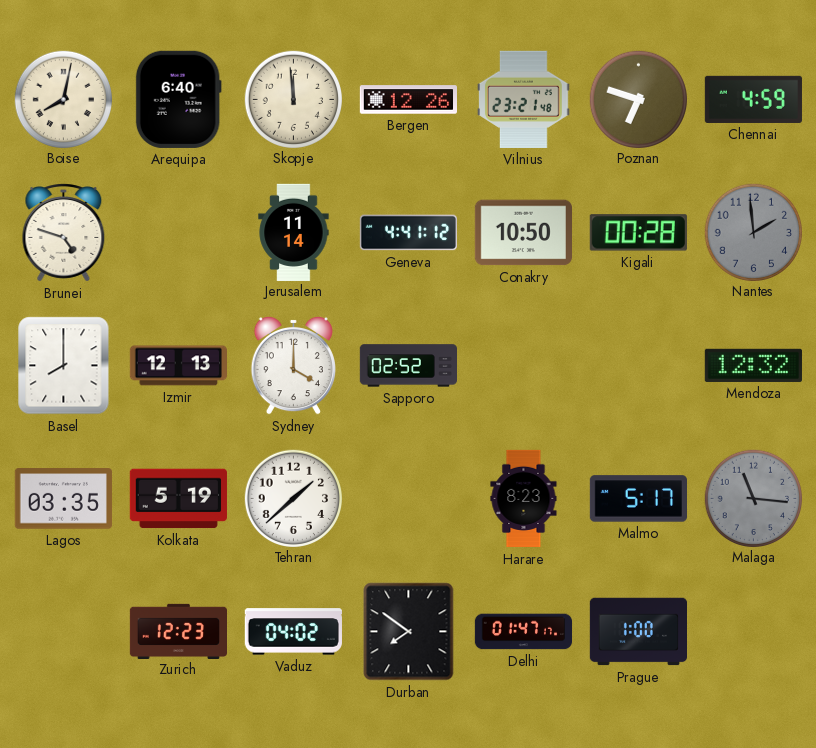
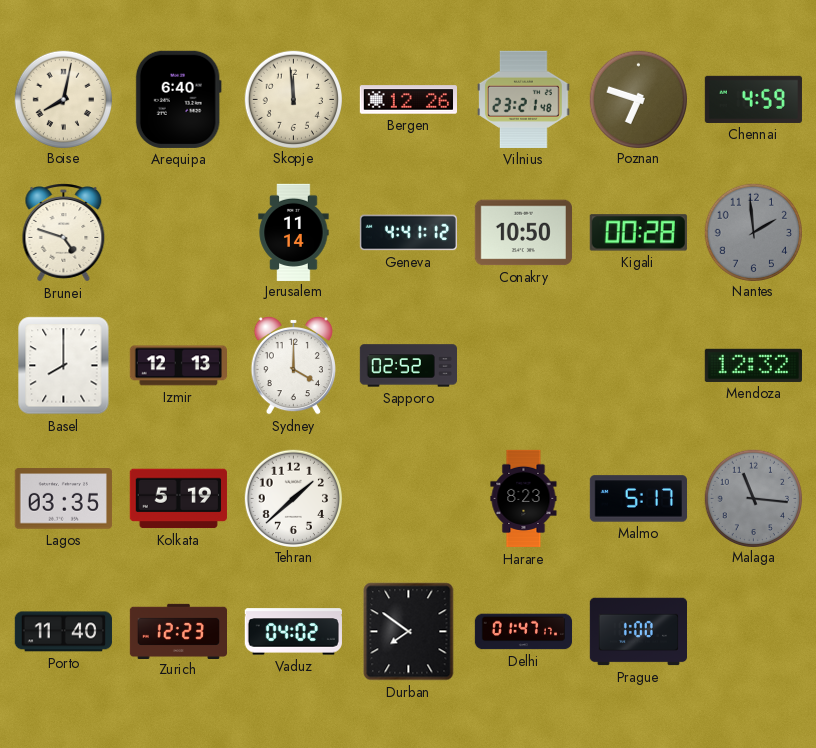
Porto: none -> 11:40 (63, 632)
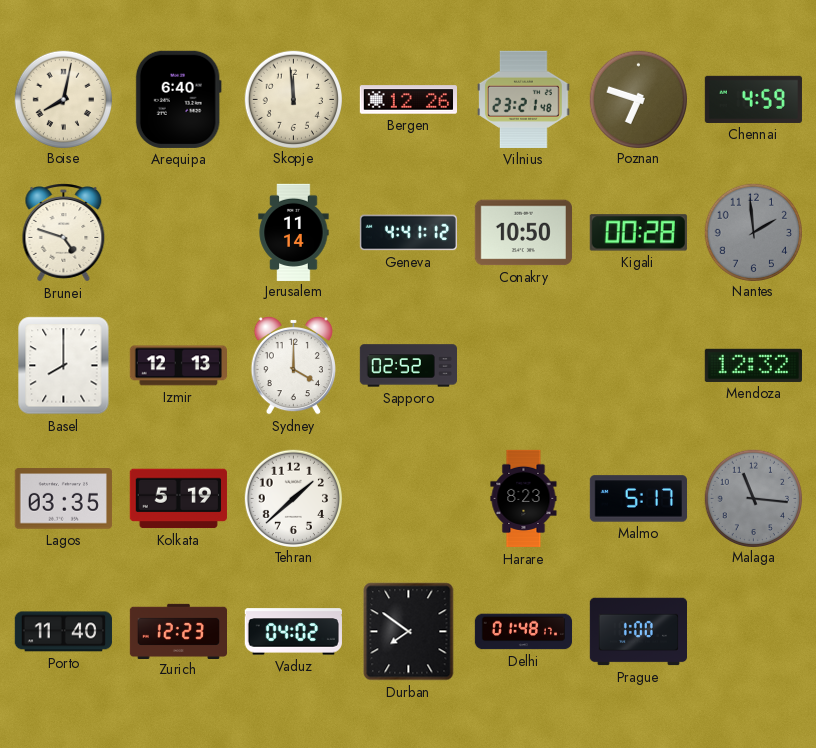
Delhi: 01:47 -> 01:48 (524, 632)
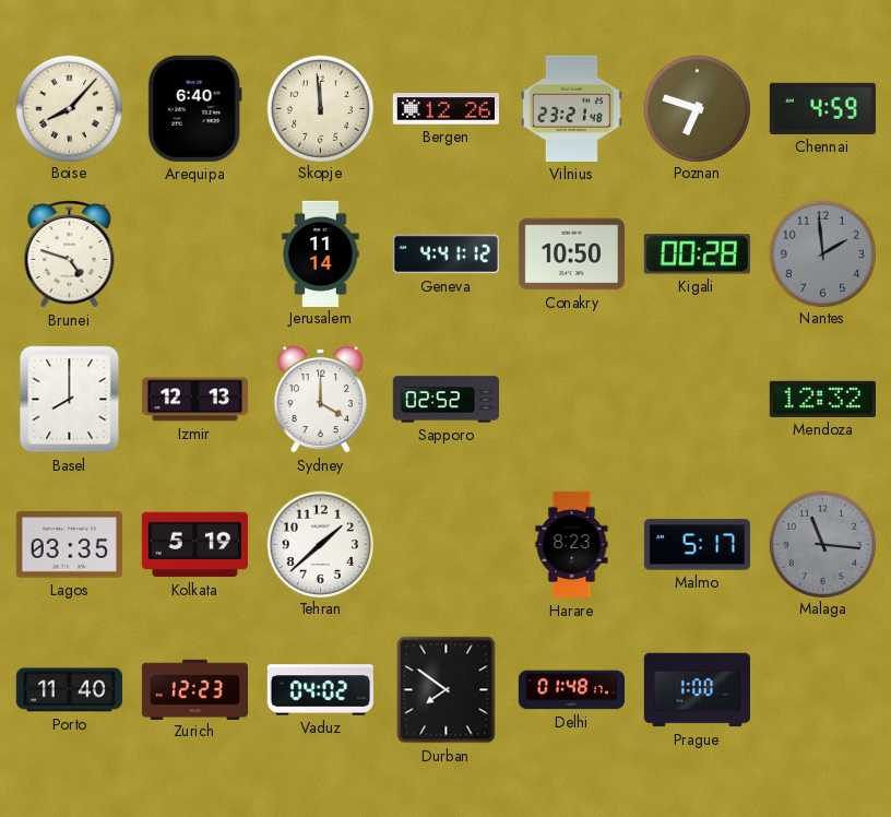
Boise: 8:02 -> 8:07 (69, 108)
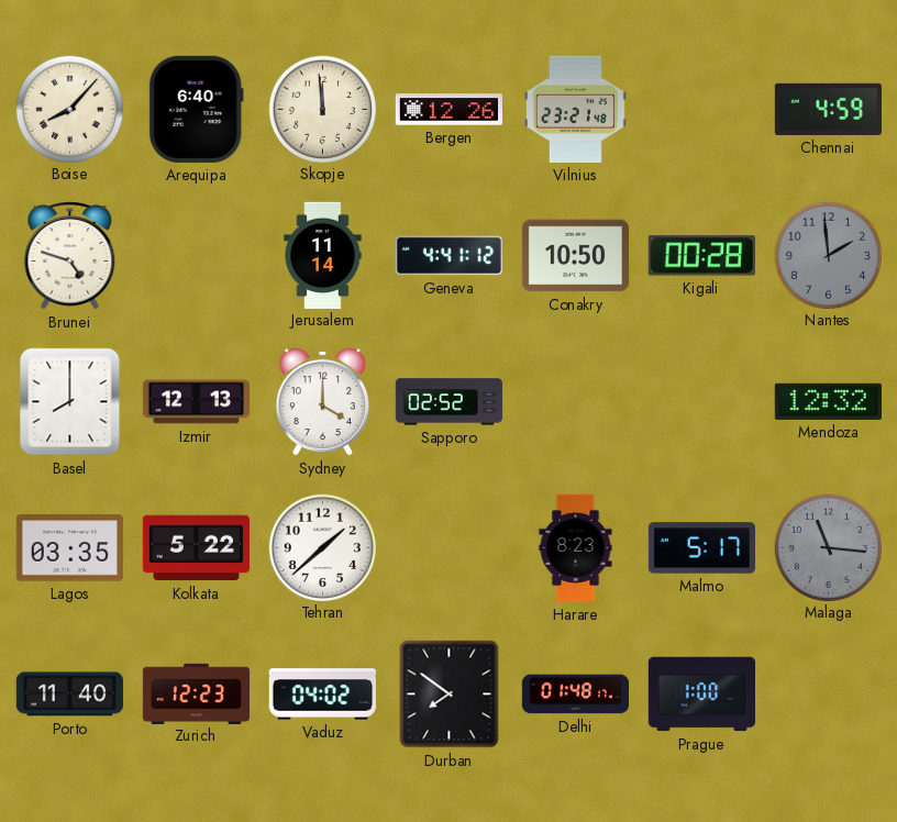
Poznan: 6:48 -> none (697, 108)
Kolkata: 5:19 -> 5:22 (196, 548)
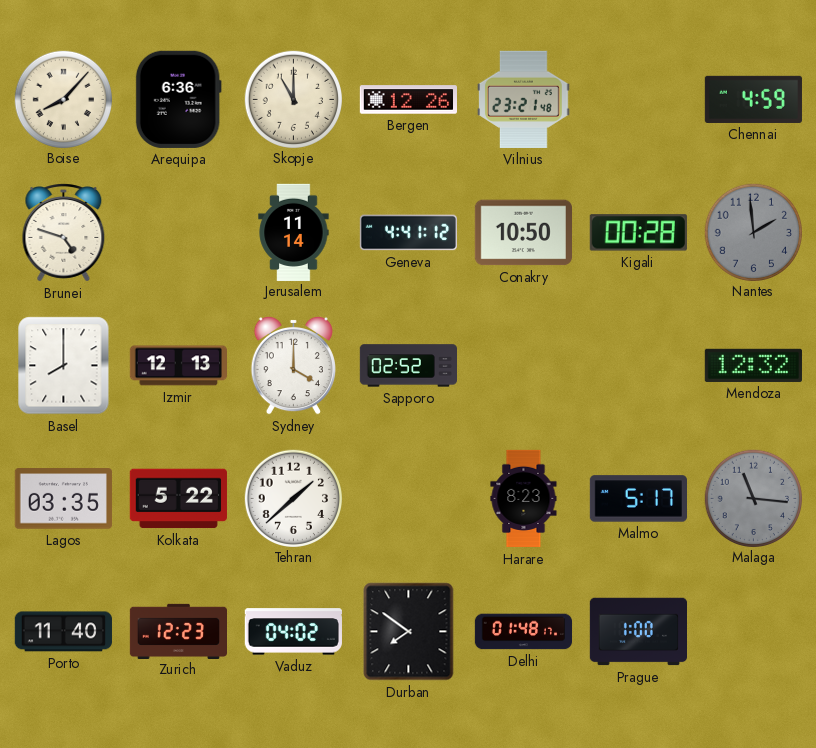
Arequipa: 6:40 -> 6:36 (178, 99)
Skopje: 11:59 -> 11:00 (293, 99)
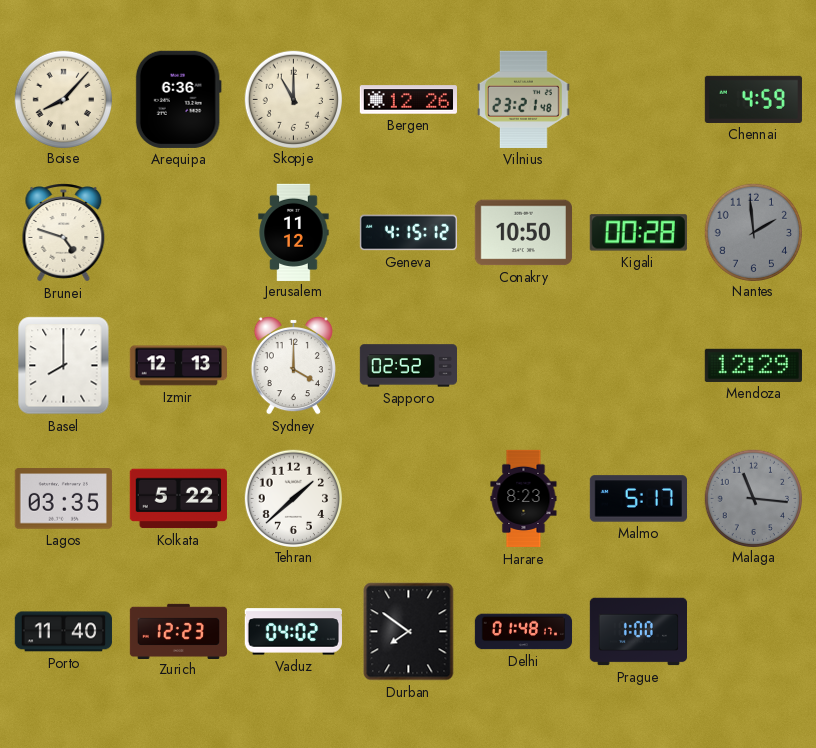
Jerusalem: 11:14 -> 11:12 (294, 232)
Geneva: 4:41 -> 4:15 (408, 233)
Mendoza: 12:32 -> 12:29 (753, 365)
